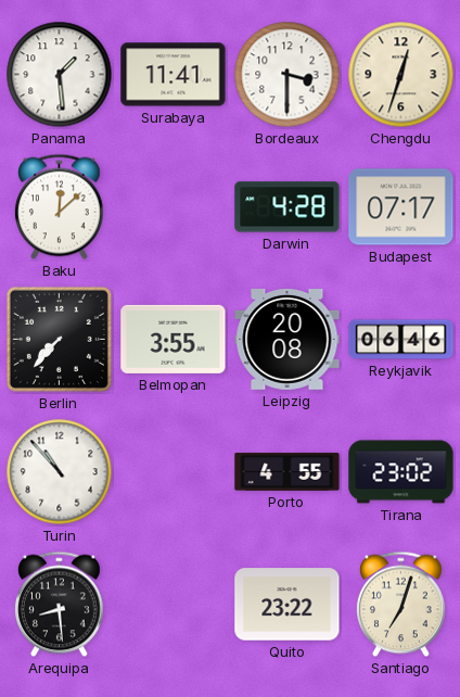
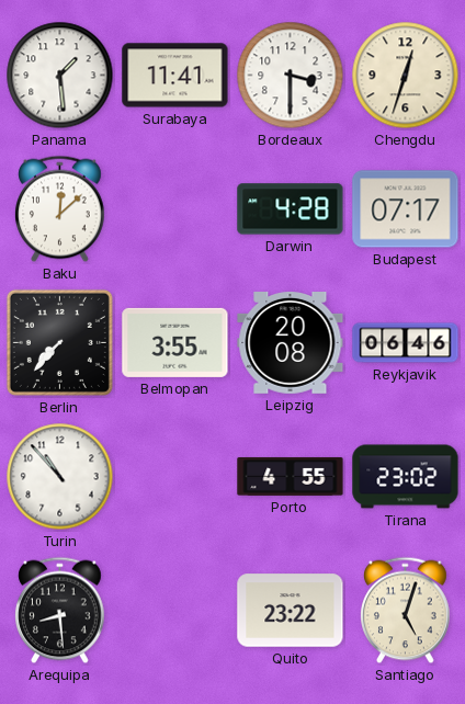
Santiago: 7:03 -> 5:03 (406, 611)
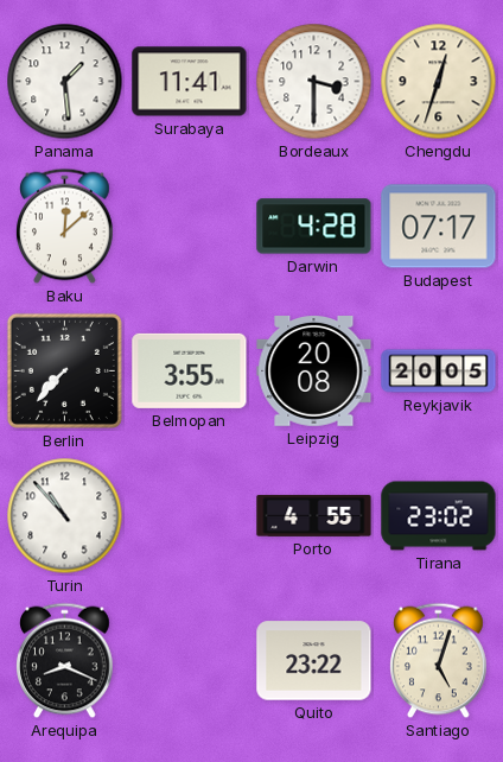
Reykjavik: 06:46 -> 20:05 (439, 372)
Arequipa: 8:29 -> 8:19 (65, 661)
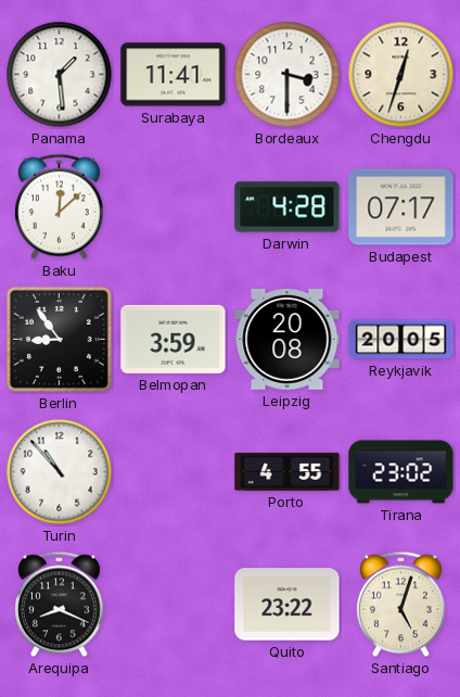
Berlin: 7:37 -> 8:54 (59, 339)
Belmopan: 3:55 -> 3:59 (174, 339)
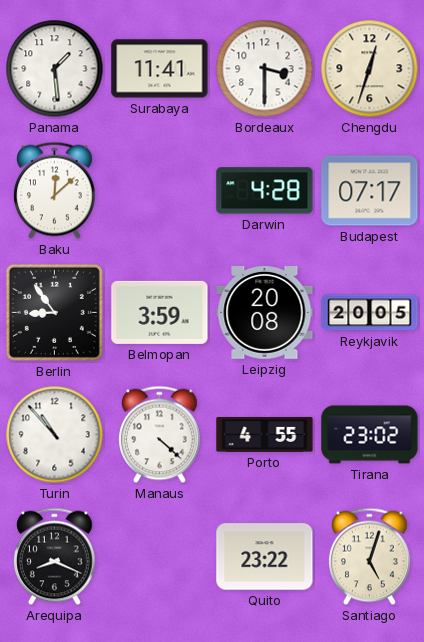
Manaus: none -> 4:22 (160, 435)
